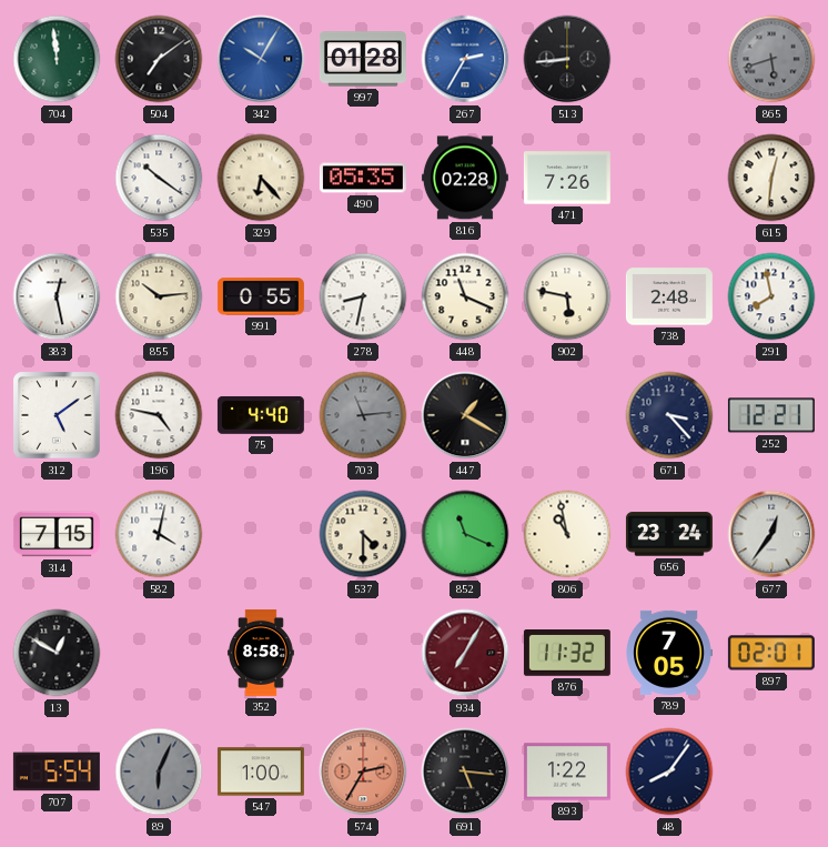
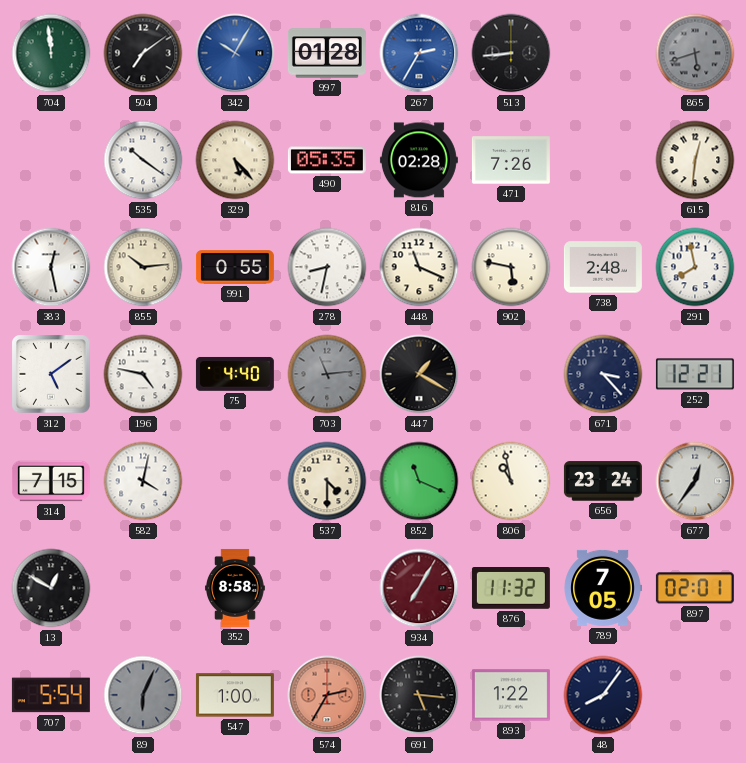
329: 6:23 -> 5:23 (235, 160)
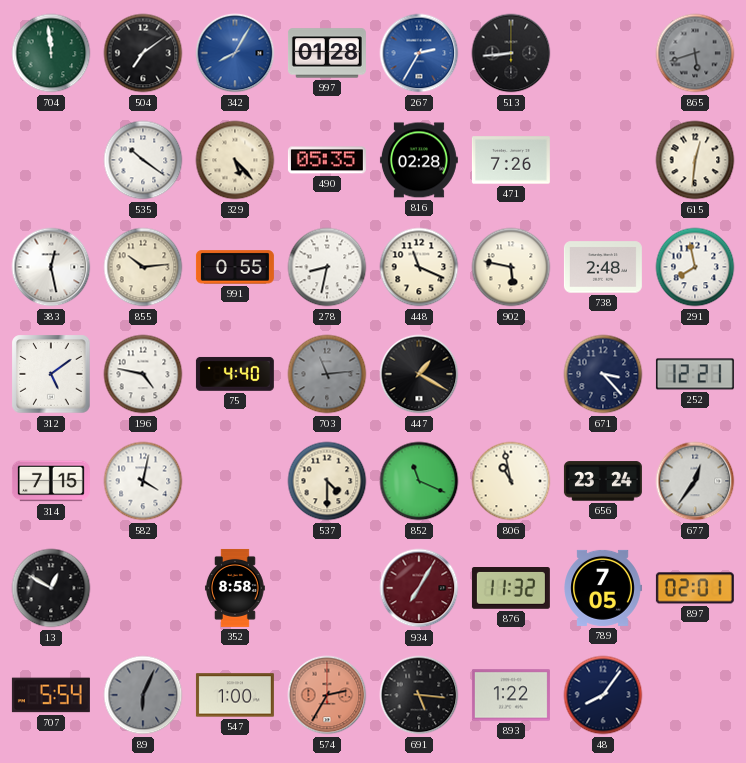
342: 10:05 -> 8:05 (235, 53)
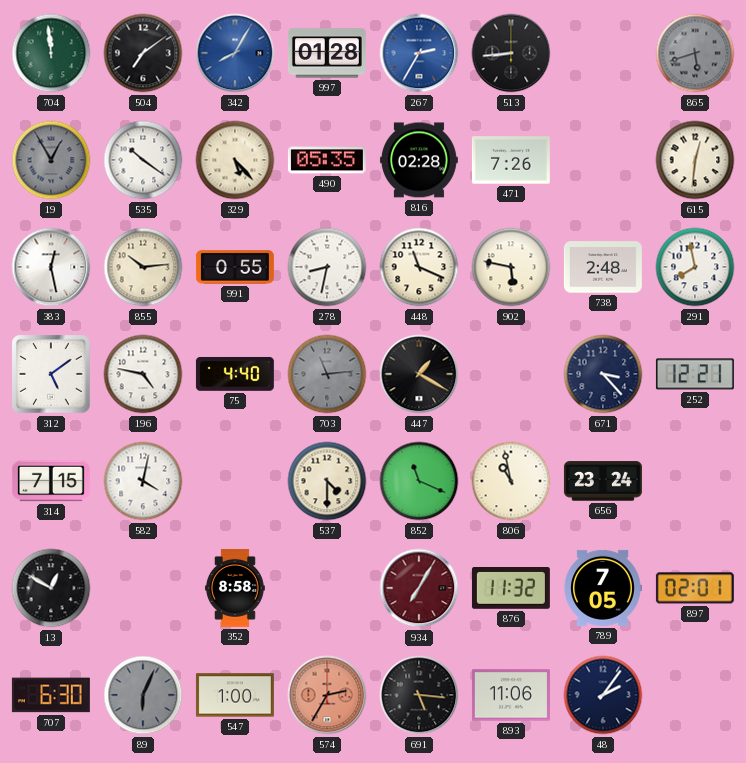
19: none -> 12:55 (51, 160)
677: 12:36 -> none (695, 481)
707: 5:54 -> 6:30 (51, 695)
893: 1:22 -> 11:06 (511, 695)
48: 8:06 -> 2:06 (603, 695)
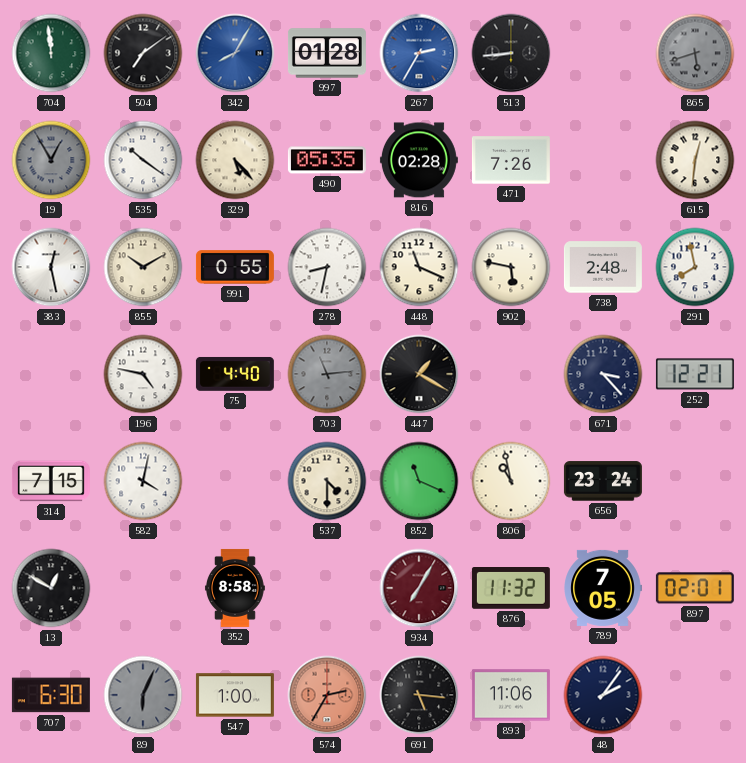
855: 10:14 -> 10:10 (143, 267)
312: 5:09 -> none (51, 374)
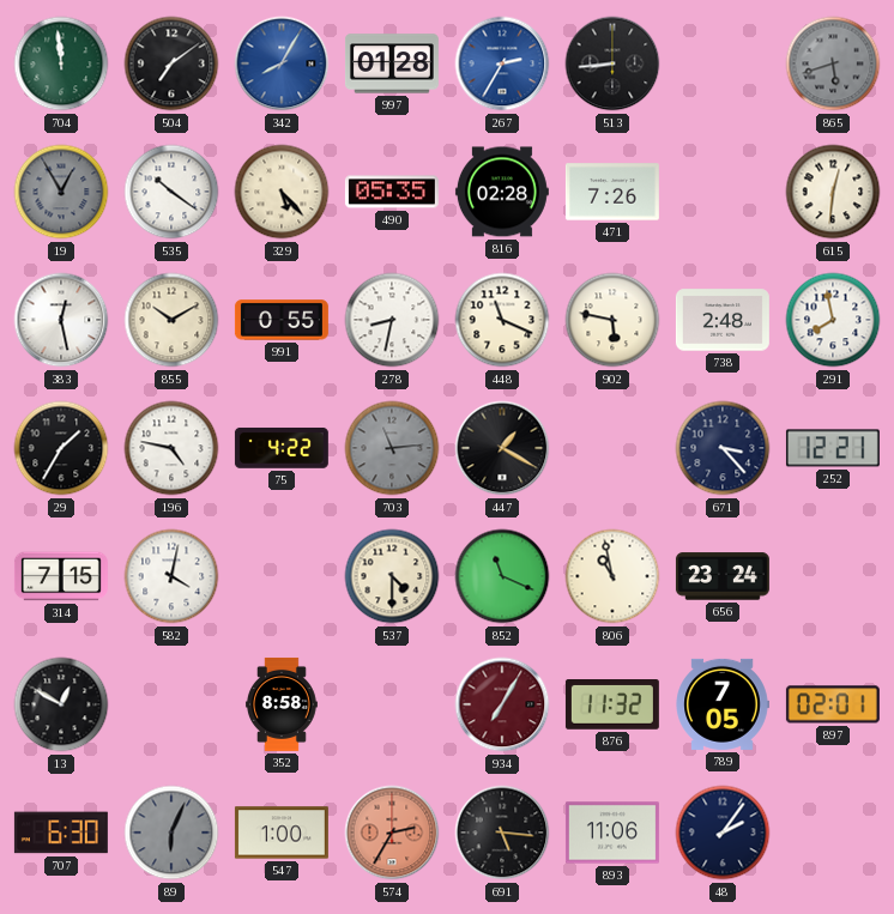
29: none -> 1:35 (61, 448)
75: 4:40 -> 4:22 (282, 448)
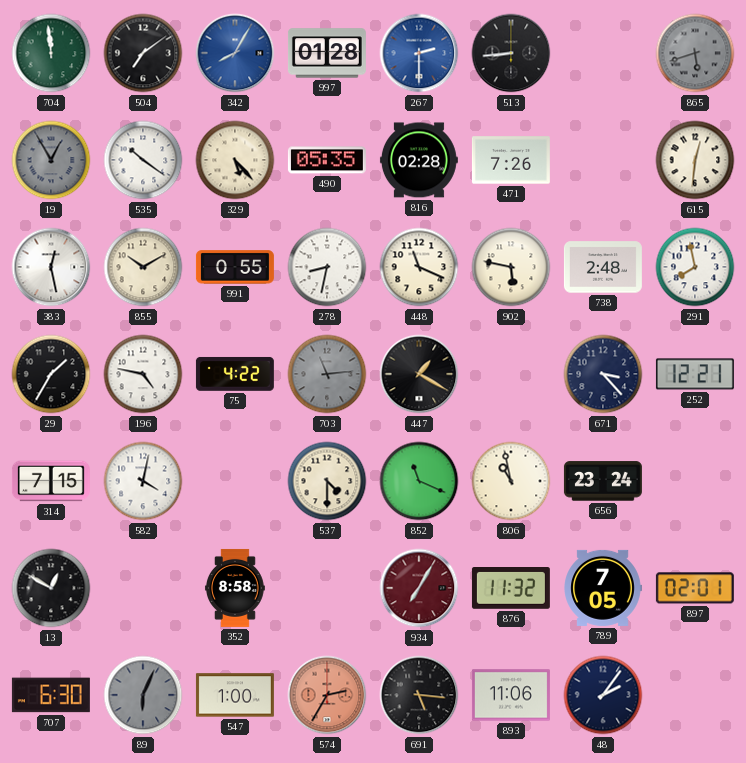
267: 2:35 -> 2:30 (419, 53)
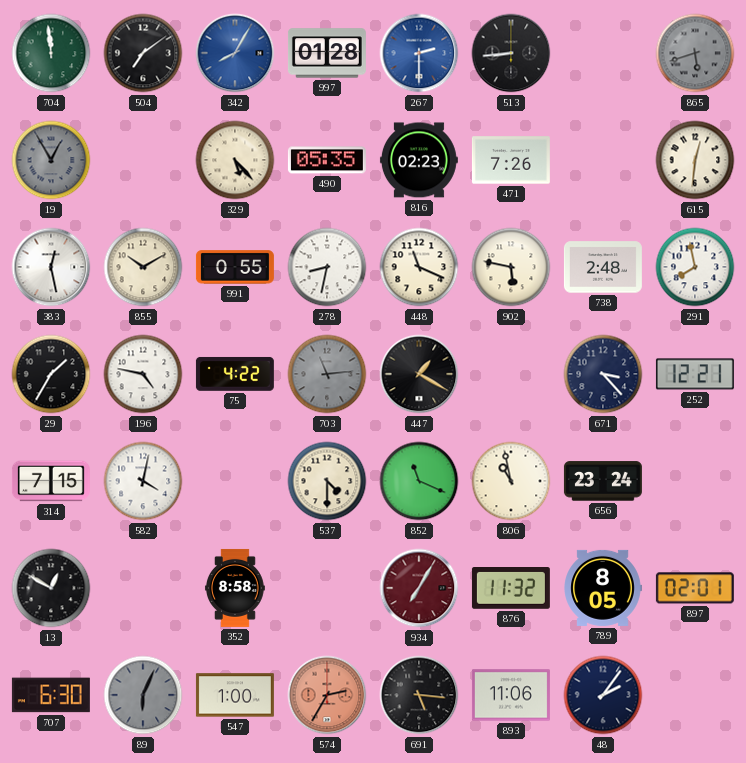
535: 10:21 -> none (143, 160)
816: 02:28 -> 02:23 (419, 160)
789: 7:05 -> 8:05 (603, 588)
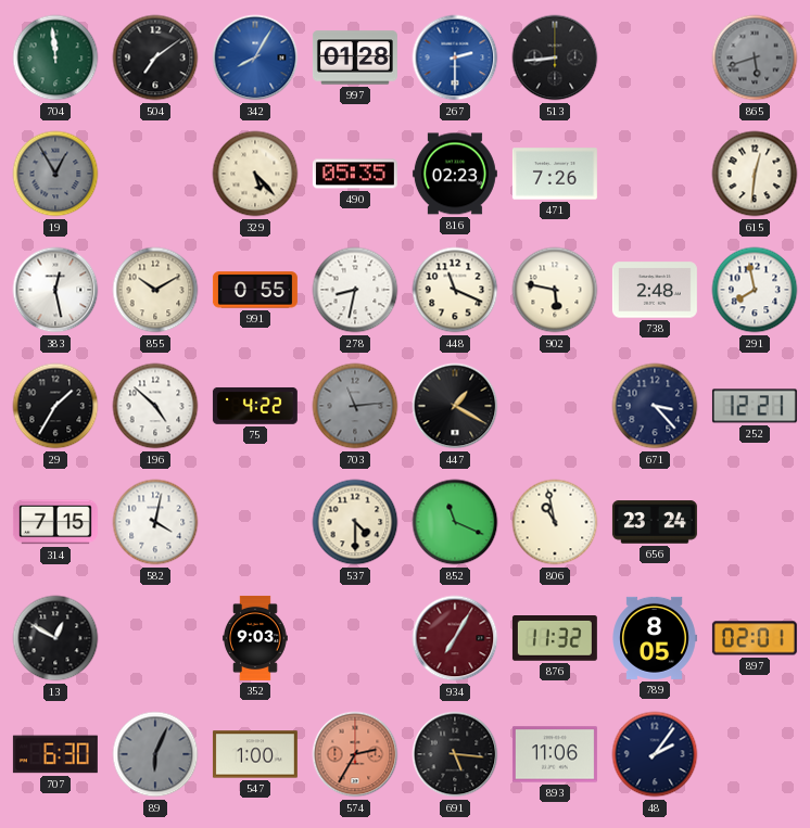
196: 4:47 -> 4:52 (155, 406)
352: 8:58 -> 9:03 (255, 638)
